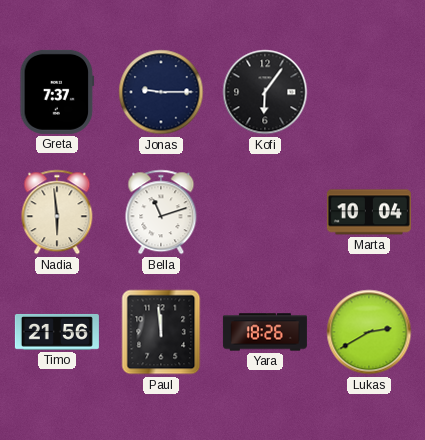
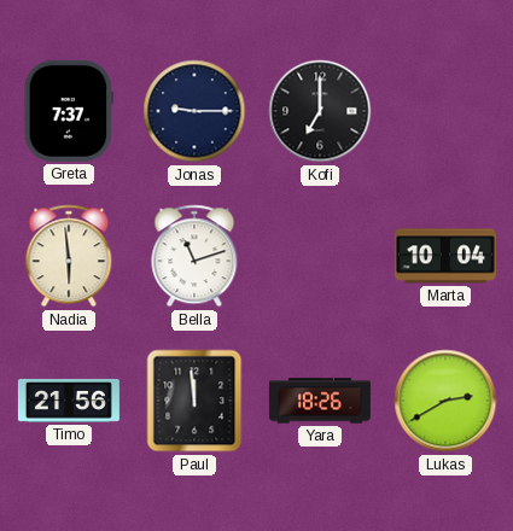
Kofi: 6:06 -> 7:00 (320, 111)
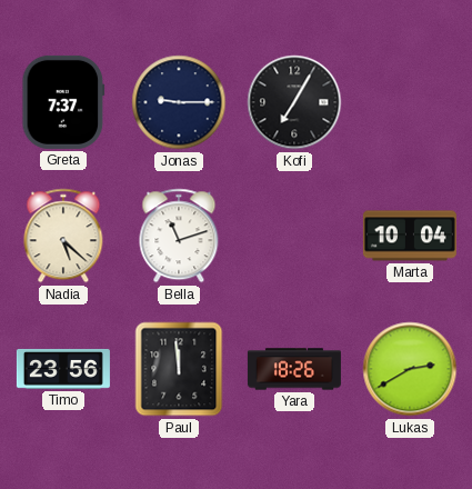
Kofi: 7:00 -> 7:05 (294, 102)
Nadia: 5:59 -> 5:22 (63, 236)
Timo: 21:56 -> 23:56 (63, 369)
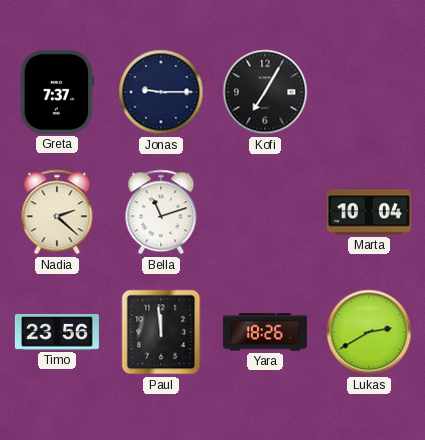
Nadia: 5:22 -> 2:22 (57, 212)
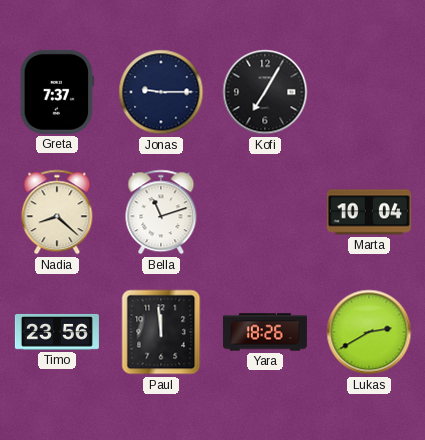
Nadia: 2:22 -> 8:22 (57, 212)
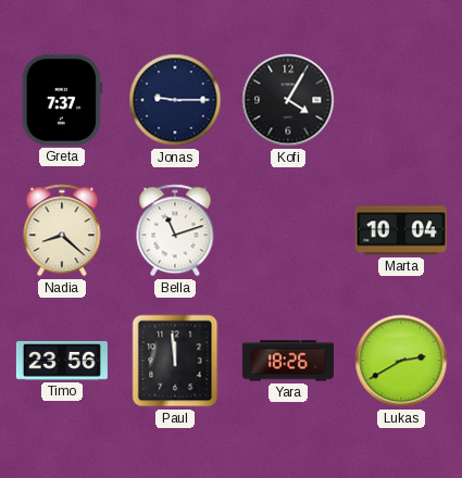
Kofi: 7:05 -> 4:05 (288, 100)
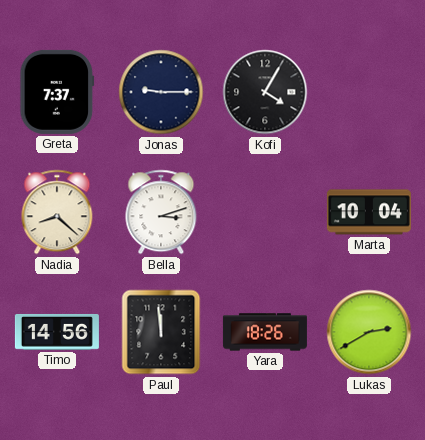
Bella: 11:12 -> 3:12 (161, 212)
Timo: 23:56 -> 14:56 (57, 332)
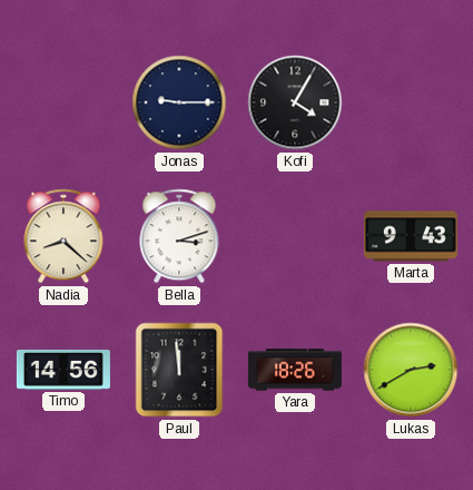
Greta: 7:37 -> none (57, 92)
Marta: 10:04 -> 9:43 (411, 236)
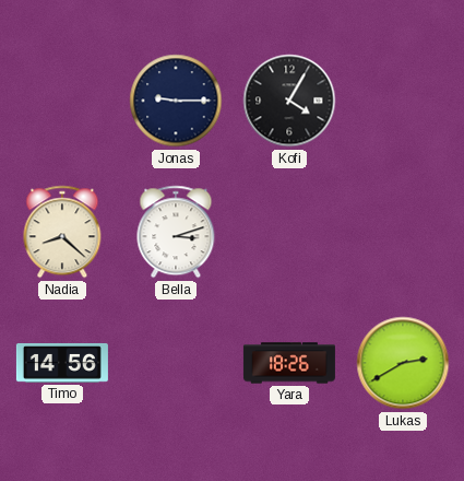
Marta: 9:43 -> none (411, 236)
Paul: 11:59 -> none (179, 370)
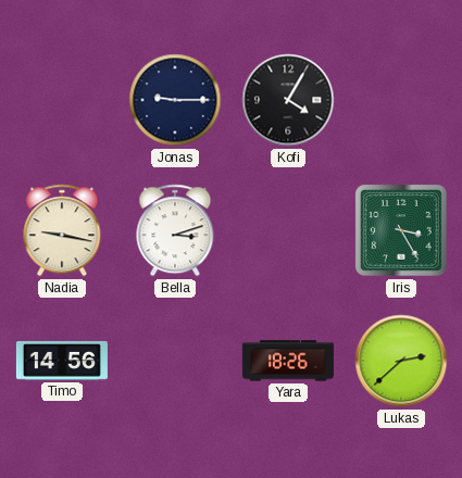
Nadia: 8:22 -> 9:17 (62, 230)
Iris: none -> 3:25 (402, 231)
Lukas: 2:40 -> 2:38 (401, 361)
